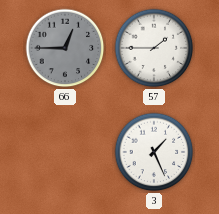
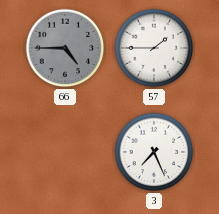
66: 12:45 -> 4:45 (65, 48)
3: 1:26 -> 7:26 (154, 152)
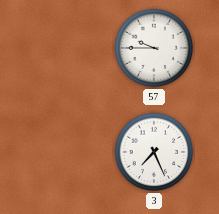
66: 4:45 -> none (65, 48)
57: 1:45 -> 9:45 (154, 48)
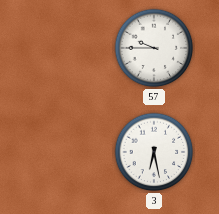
3: 7:26 -> 6:28 (154, 152)
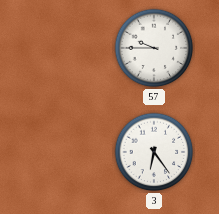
3: 6:28 -> 6:24 (154, 152)
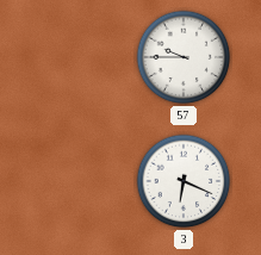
3: 6:24 -> 6:19 (184, 181)
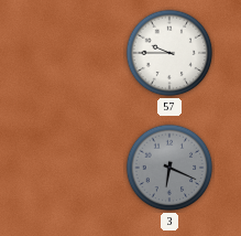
3 dial: white -> grey (169, 168)
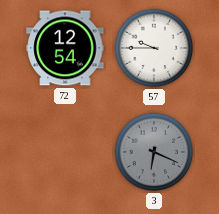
72: none -> 12:54 (65, 48)
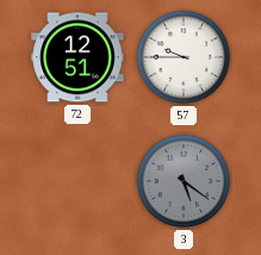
72: 12:54 -> 12:51 (77, 57)
3: 6:19 -> 5:21 (184, 181)
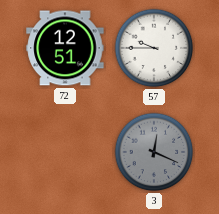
3: 5:21 -> 12:19 (154, 152)
